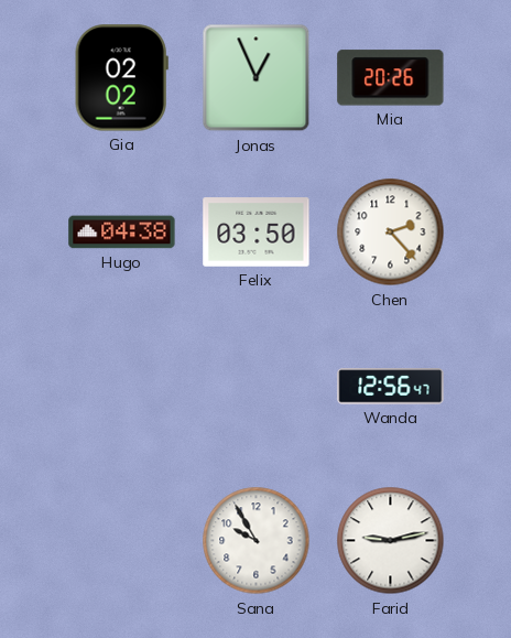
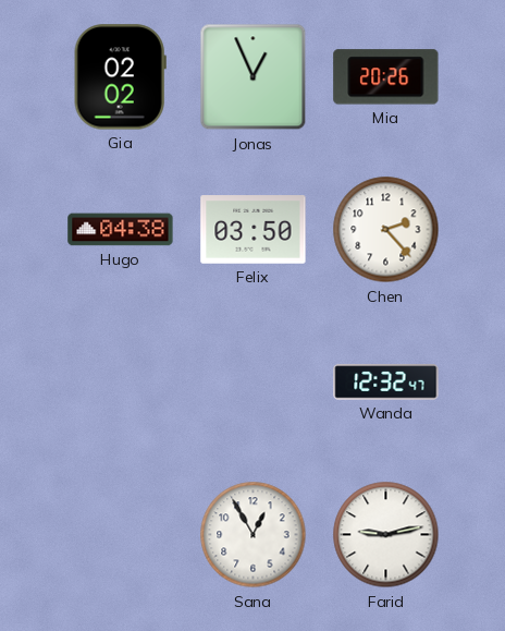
Wanda: 12:56 -> 12:32 (386, 383)
Sana: 9:55 -> 12:55 (254, 535)
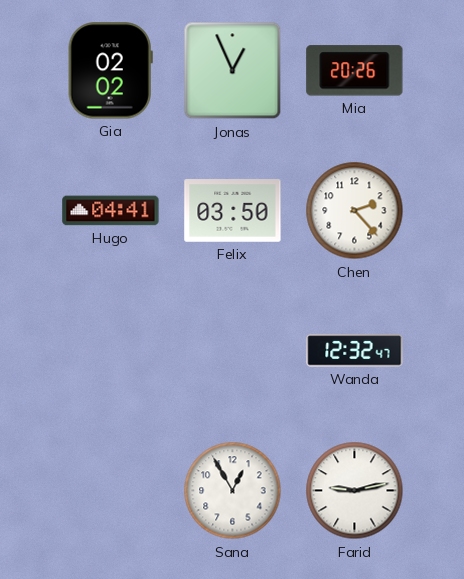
Hugo: 04:38 -> 04:41 (111, 211)
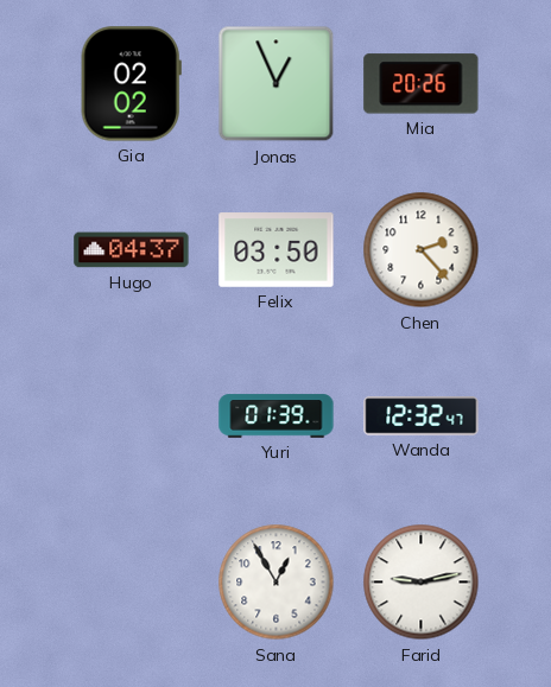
Hugo: 04:41 -> 04:37 (132, 250)
Yuri: none -> 01:39 (277, 416)
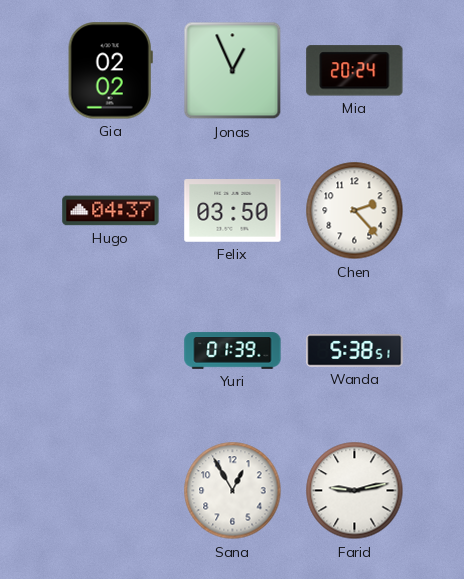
Mia: 20:26 -> 20:24 (355, 71)
Wanda: 12:32 -> 5:38 (355, 351)
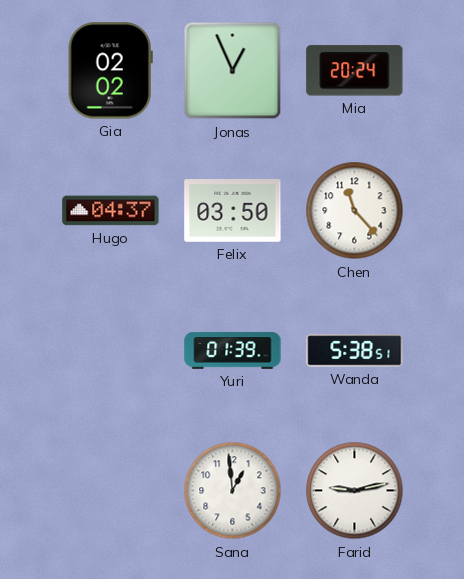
Chen: 2:23 -> 11:23 (355, 211)
Sana: 12:55 -> 12:59 (233, 491)
